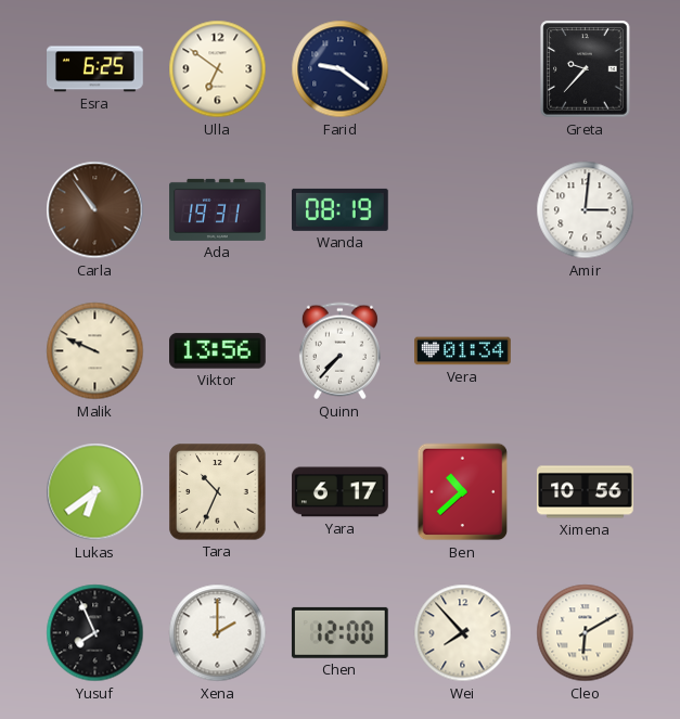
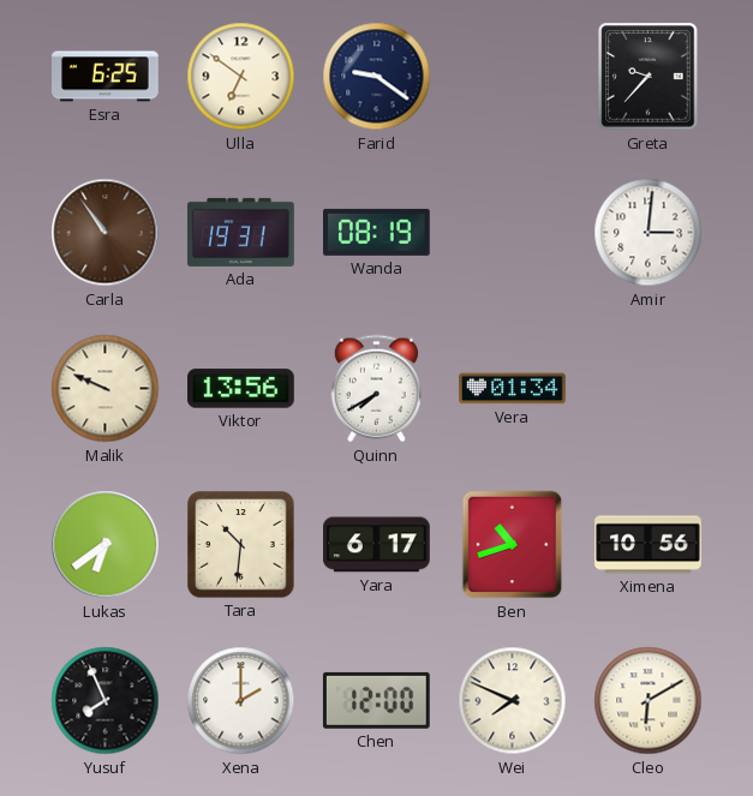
Quinn: 7:37 -> 7:40 (376, 389)
Tara: 10:34 -> 10:31 (241, 545)
Ben: 10:38 -> 10:42 (513, 545)
Wei: 7:53 -> 7:49 (513, 701)
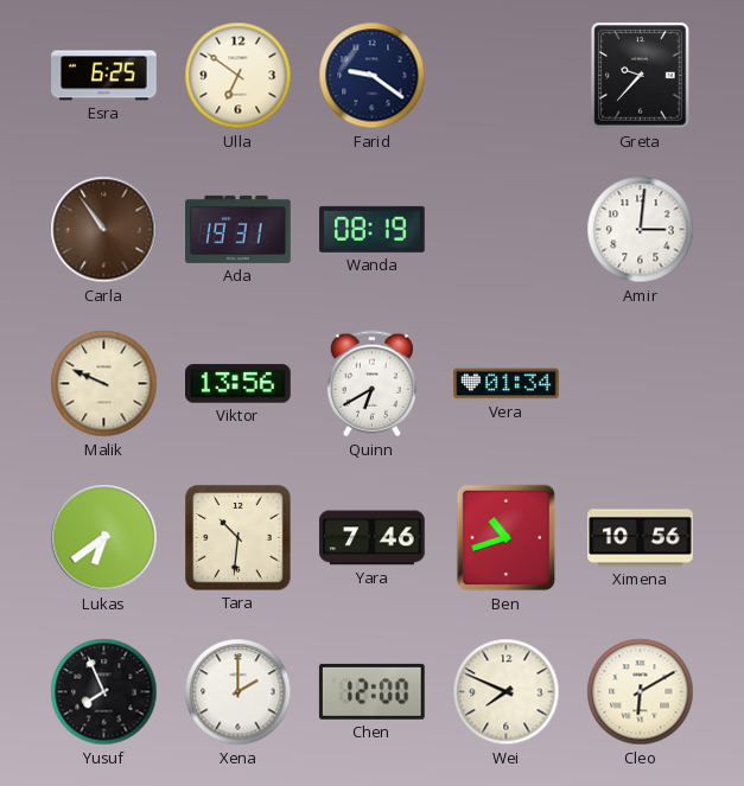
Quinn: 7:40 -> 6:40 (371, 384)
Yara: 6:17 -> 7:46 (373, 538)
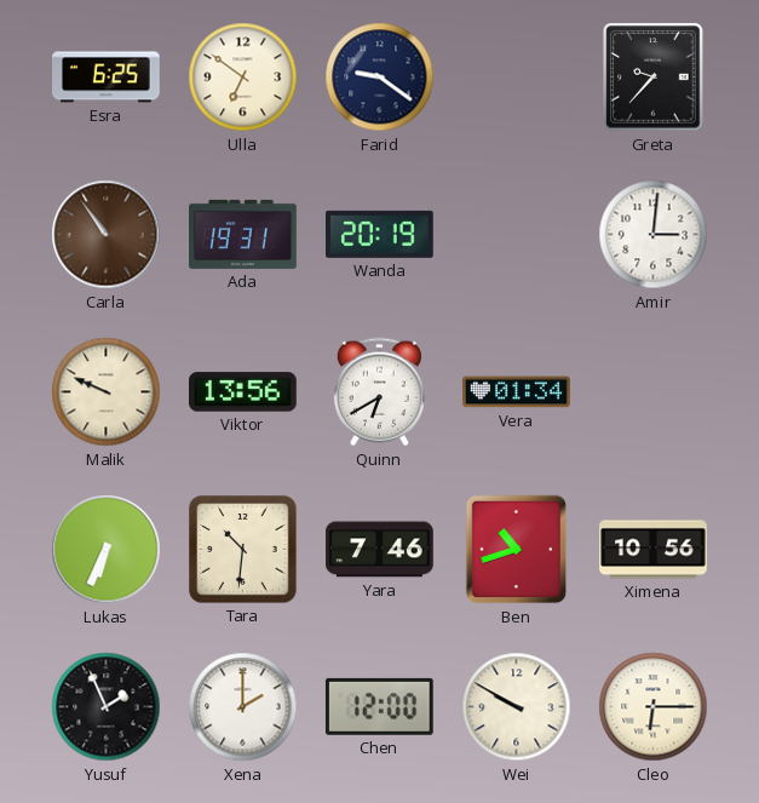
Wanda: 08:19 -> 20:19 (380, 234)
Lukas: 6:39 -> 6:34 (107, 550)
Yusuf: 7:56 -> 1:56 (107, 707)
Wei: 7:49 -> 9:50 (517, 707)
Cleo: 6:10 -> 6:15 (654, 707)
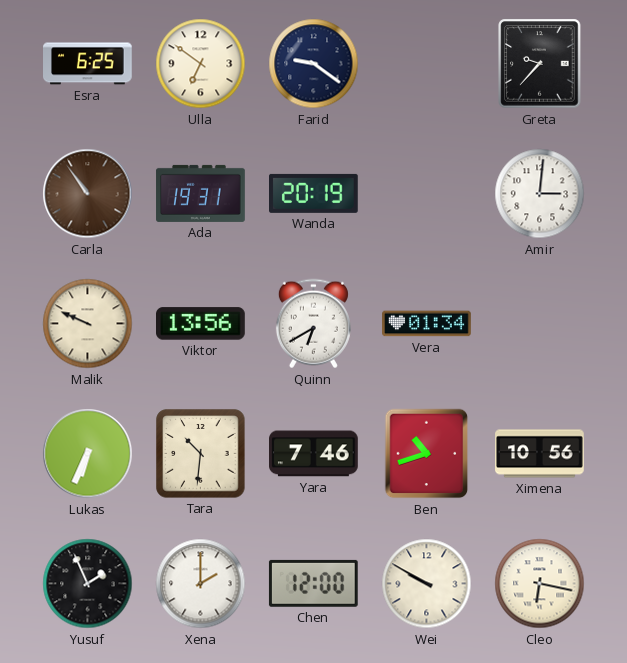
Cleo: 6:15 -> 6:17 (540, 584)
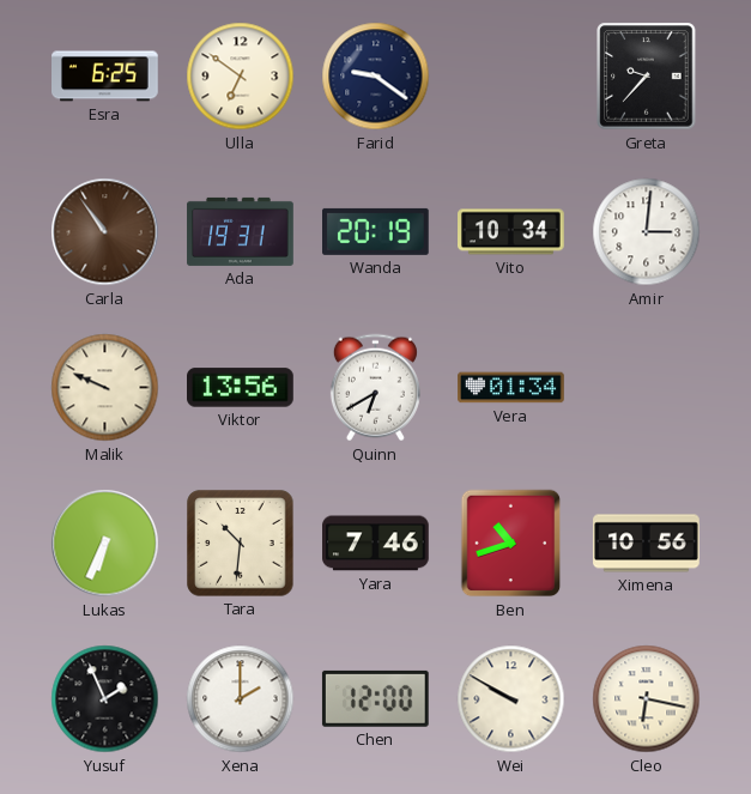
Vito: none -> 10:34 (511, 232)
